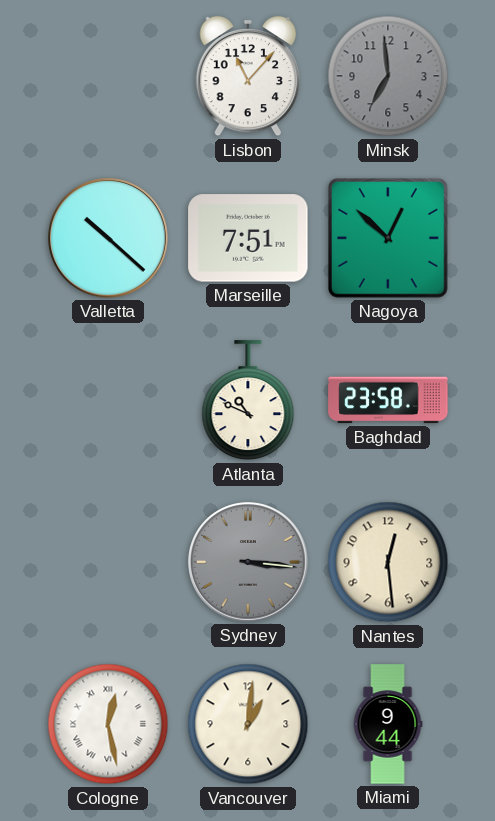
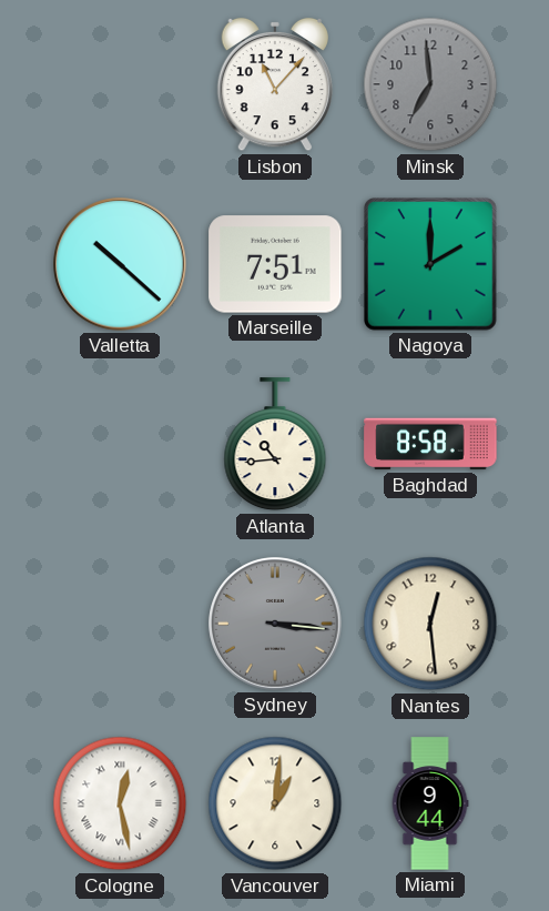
Nagoya: 12:52 -> 2:00 (431, 265)
Atlanta: 10:49 -> 10:44 (275, 445)
Baghdad: 23:58 -> 8:58 (430, 444)
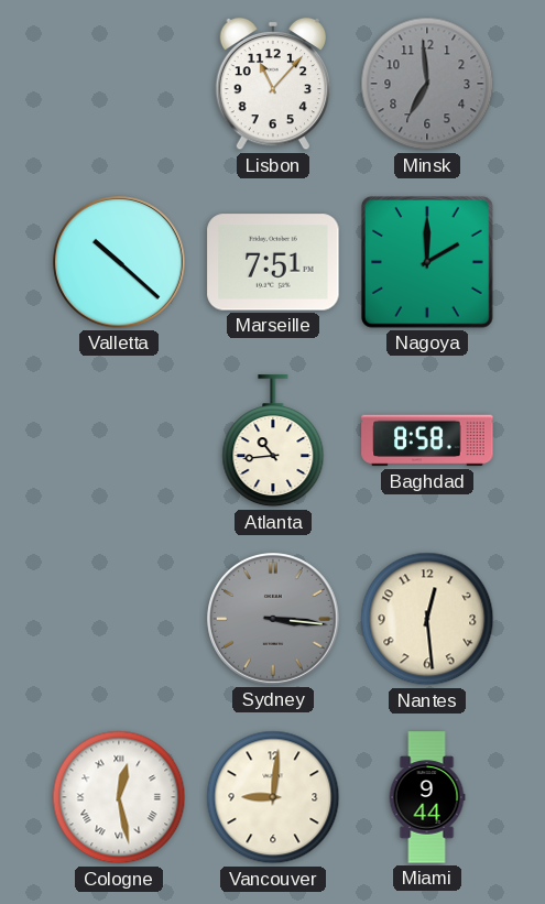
Vancouver: 1:01 -> 9:01 (273, 797)
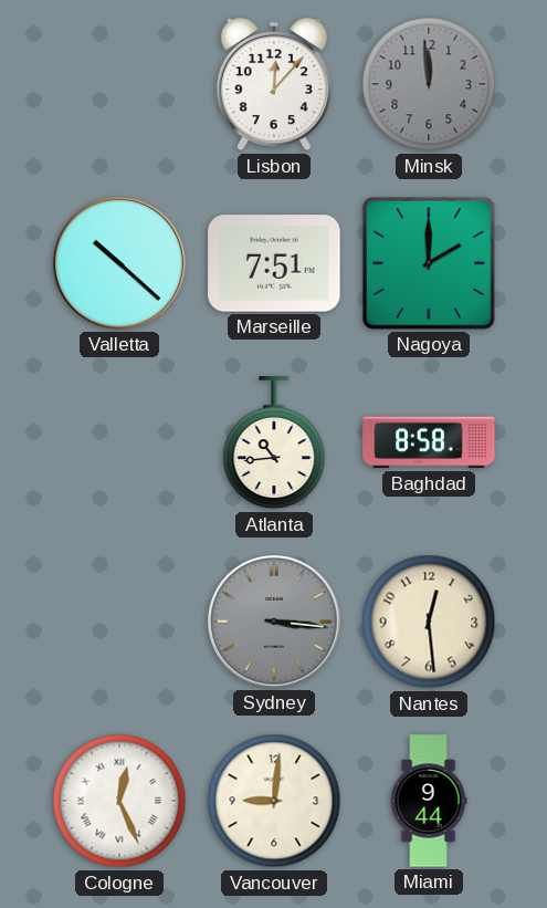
Lisbon: 11:07 -> 12:07 (273, 84)
Minsk: 6:59 -> 11:59 (429, 84)
Cologne: 12:28 -> 12:26 (119, 801)
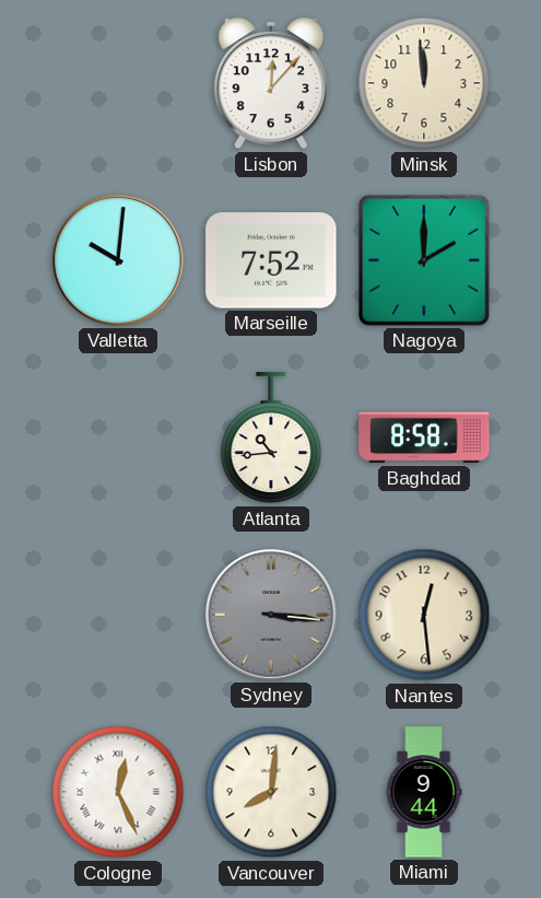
Minsk dial: grey -> cream (424, 83)
Valletta: 10:22 -> 10:01 (118, 260)
Marseille: 7:51 -> 7:52 (271, 260)
Vancouver: 9:01 -> 8:01 (271, 792)
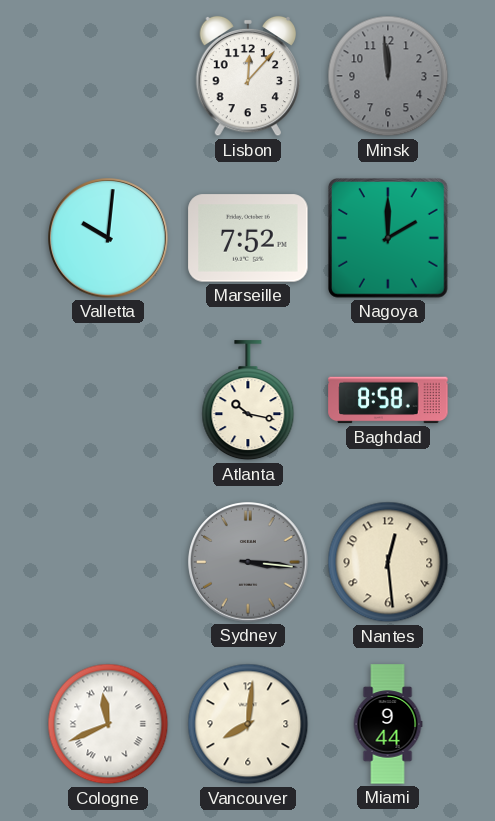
Minsk dial: cream -> grey (388, 76)
Atlanta: 10:44 -> 10:17 (248, 401)
Cologne: 12:26 -> 11:41 (108, 724)
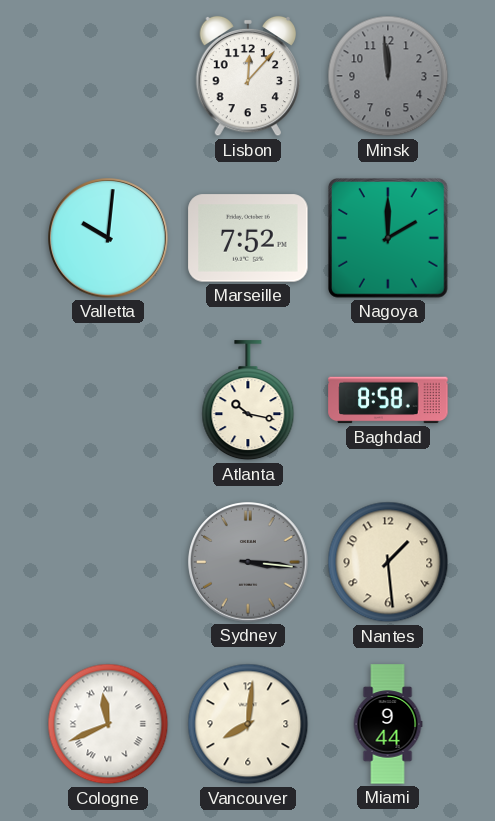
Nantes: 12:29 -> 1:29 (388, 562)
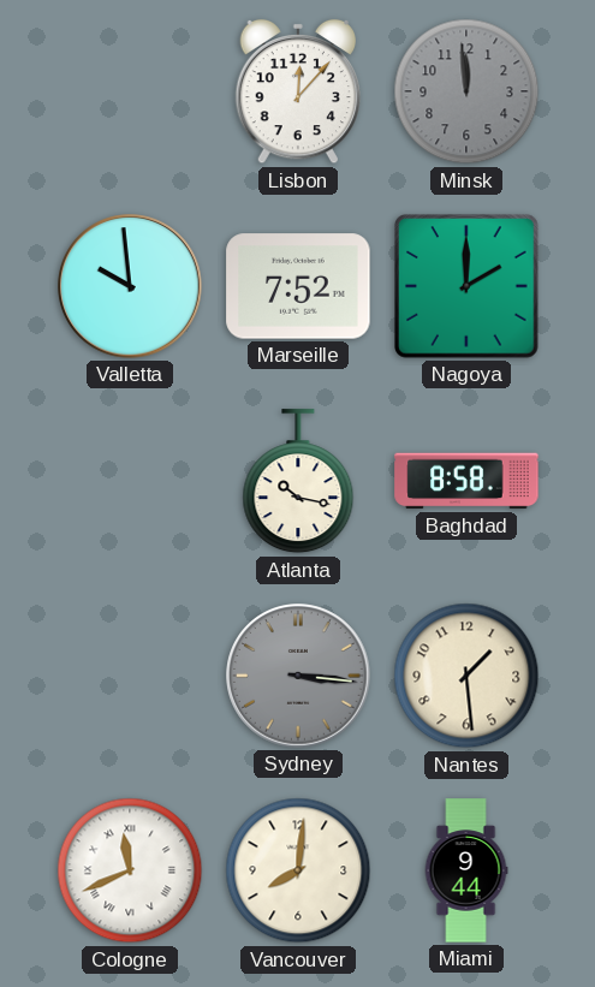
Valletta: 10:01 -> 9:59 (130, 286)
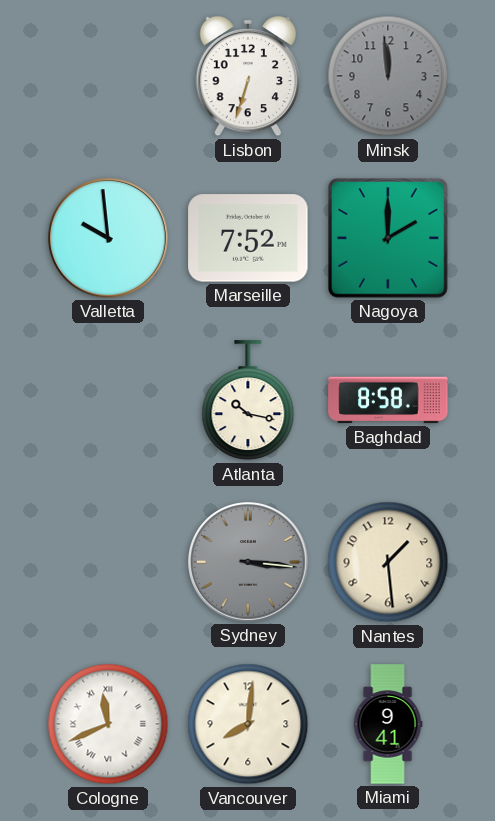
Lisbon: 12:07 -> 6:33 (247, 76)
Miami: 9:44 -> 9:41 (388, 724)
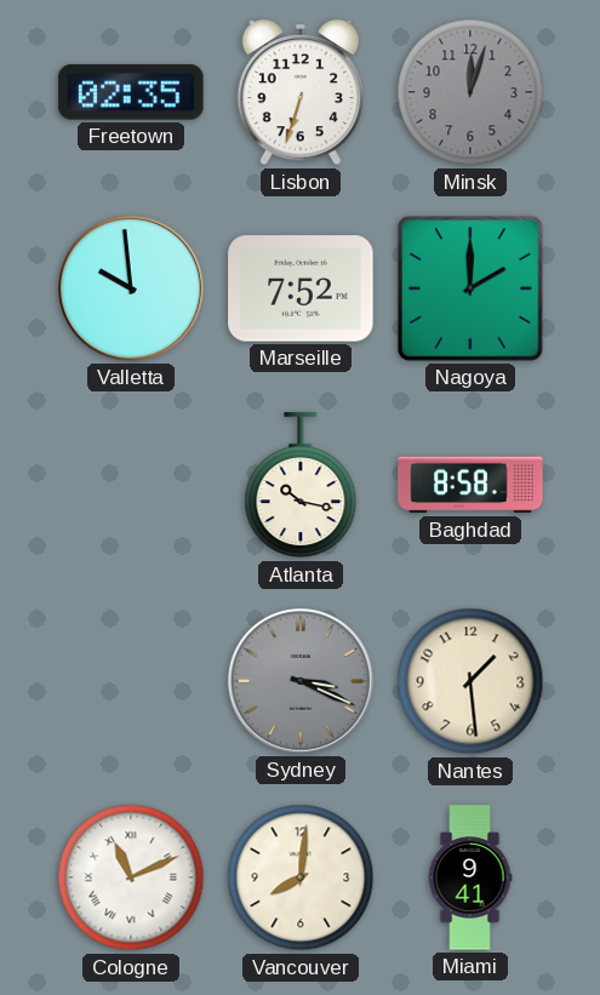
Freetown: none -> 02:35 (131, 92)
Minsk: 11:59 -> 12:03 (470, 92)
Sydney: 3:16 -> 3:19 (301, 681)
Cologne: 11:41 -> 11:11 (131, 877)
